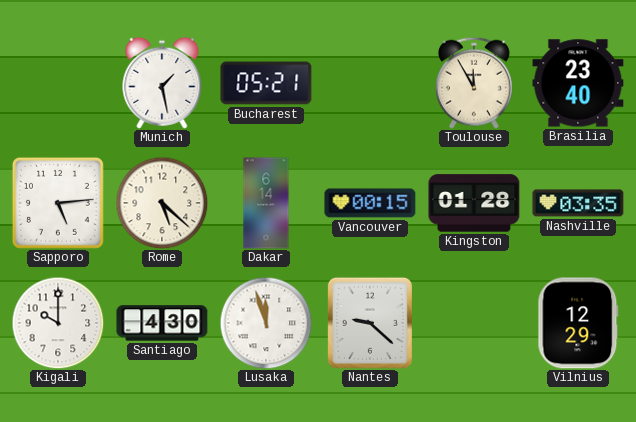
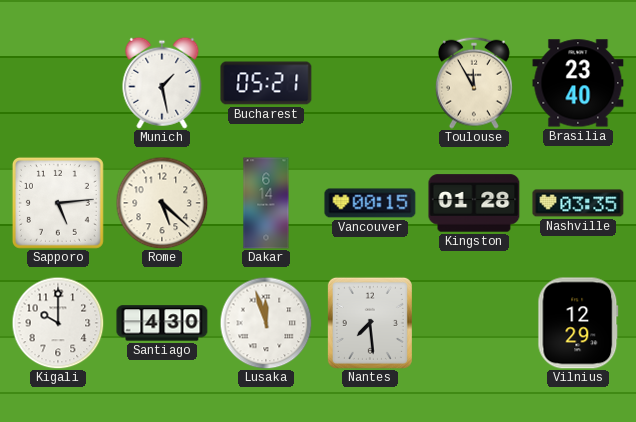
Nantes: 9:22 -> 7:29 (370, 323)
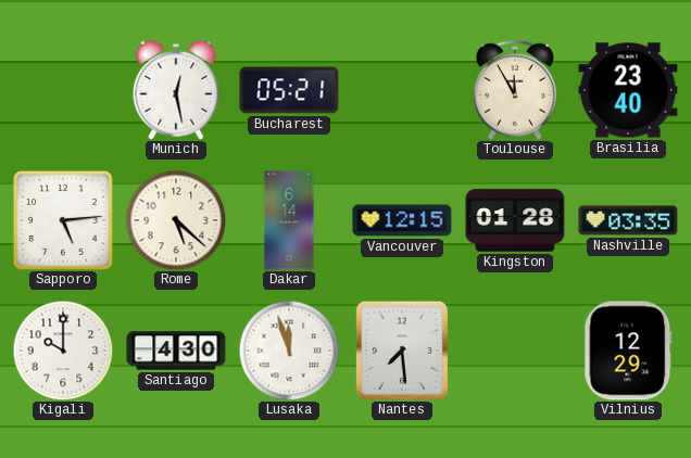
Munich: 1:28 -> 12:28 (176, 90)
Vancouver: 00:15 -> 12:15 (402, 220)
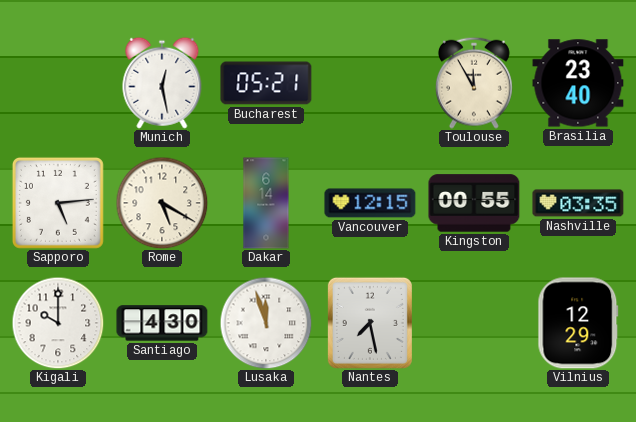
Rome: 5:22 -> 5:20 (162, 203)
Kingston: 01:28 -> 00:55 (474, 203)
Nantes: 7:29 -> 7:28 (370, 323)
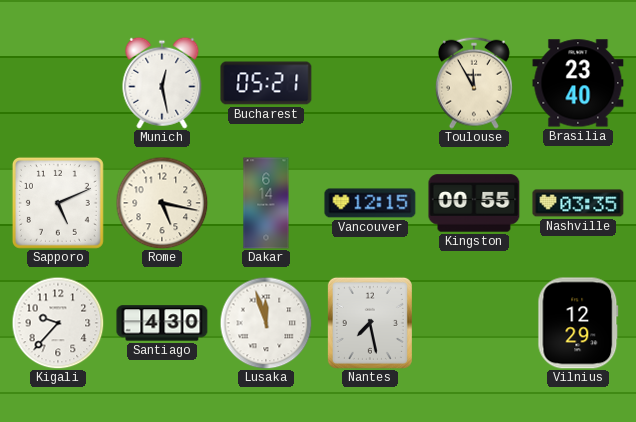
Sapporo: 5:14 -> 5:11 (58, 203)
Rome: 5:20 -> 5:17 (162, 203)
Kigali: 10:00 -> 9:37 (58, 323)
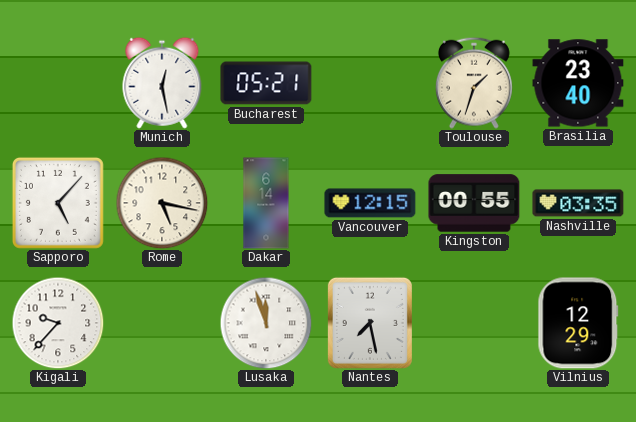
Toulouse: 11:55 -> 1:33 (474, 83)
Sapporo: 5:11 -> 5:07 (58, 203)
Santiago: 4:30 -> none (162, 323)
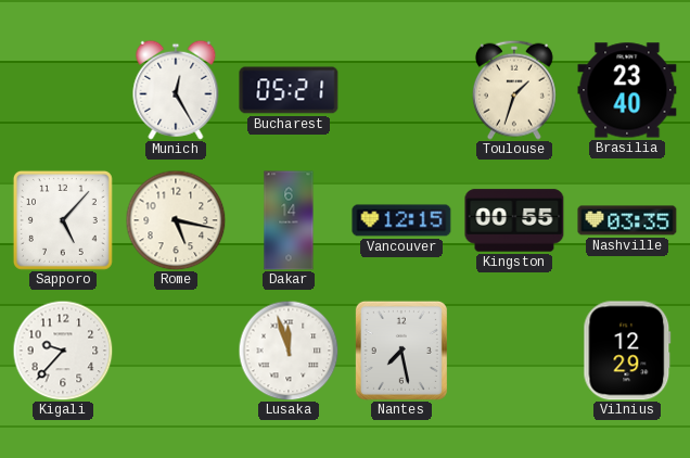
Munich: 12:28 -> 12:25 (176, 90)
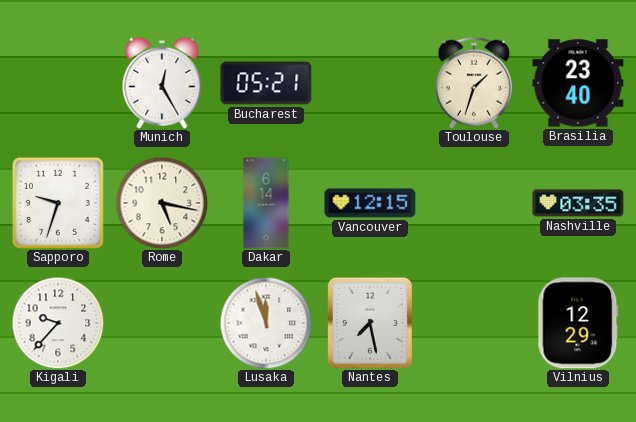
Sapporo: 5:07 -> 9:33 (58, 203)
Kingston: 00:55 -> none (514, 220)
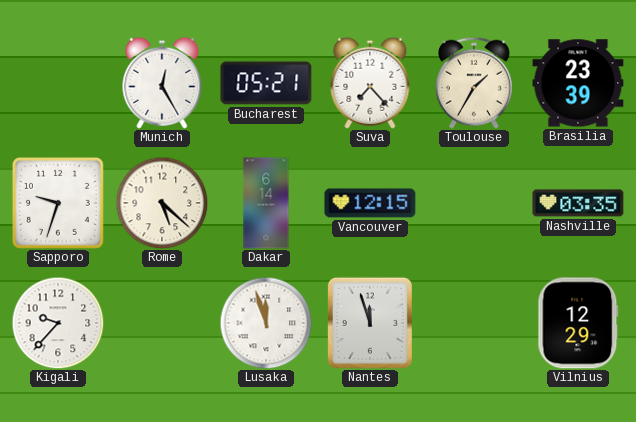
Suva: none -> 7:23 (370, 83)
Toulouse: 1:33 -> 1:35 (474, 83)
Brasilia: 23:40 -> 23:39 (578, 83)
Rome: 5:17 -> 5:22 (162, 203)
Nantes: 7:28 -> 11:57 (370, 323)
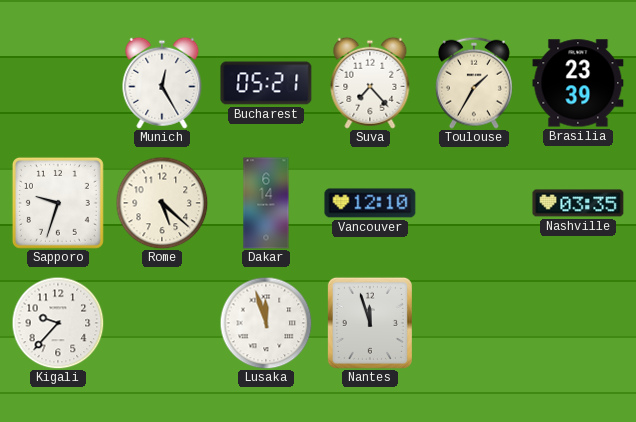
Vancouver: 12:15 -> 12:10 (370, 203)
Vilnius: 12:29 -> none (578, 323)
